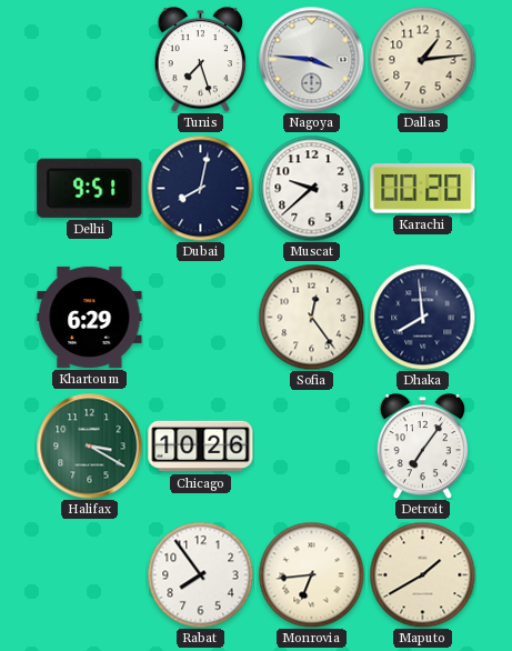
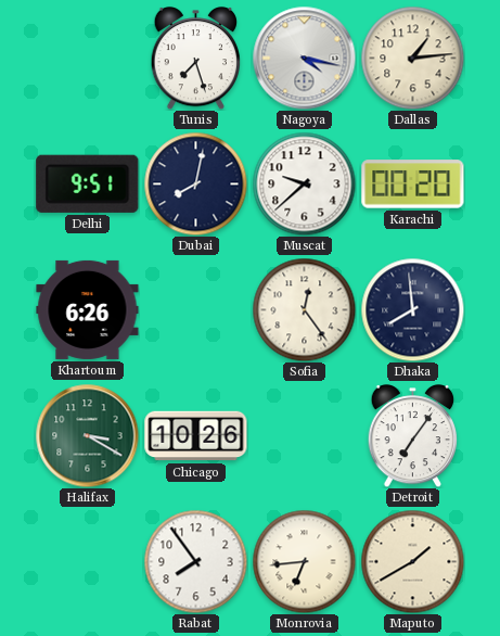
Nagoya: 3:46 -> 4:17 (304, 58)
Khartoum: 6:29 -> 6:26 (88, 309)
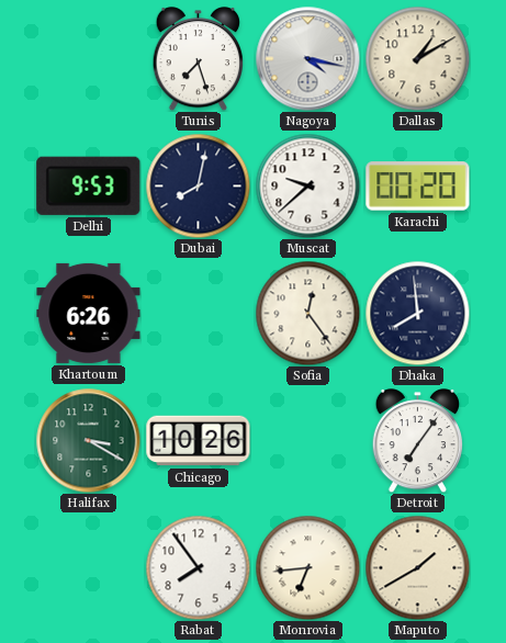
Dallas: 1:14 -> 1:10 (417, 58)
Delhi: 9:51 -> 9:53 (89, 185)
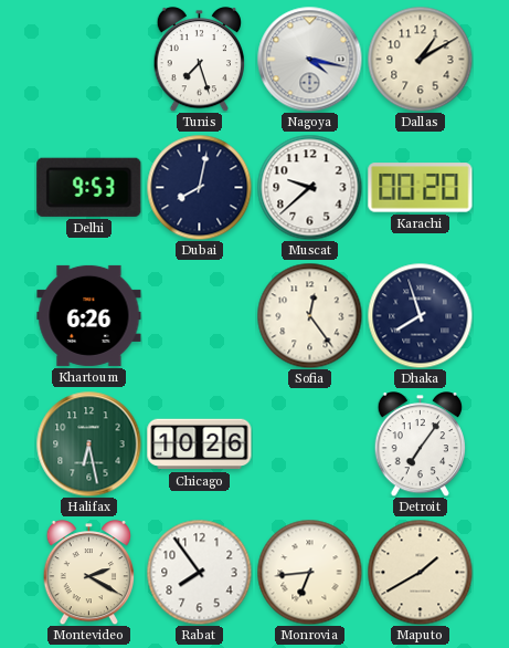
Dhaka: 7:59 -> 7:57 (420, 315)
Halifax: 3:20 -> 6:28 (88, 443)
Montevideo: none -> 2:20 (89, 573)
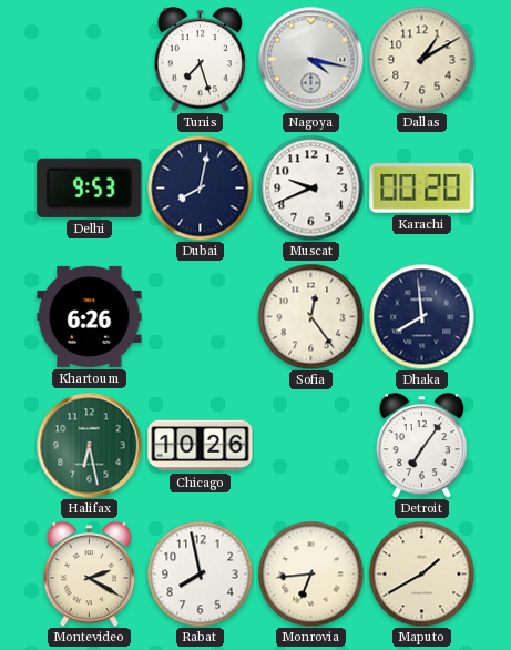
Muscat: 9:38 -> 9:41 (310, 187)
Dhaka: 7:57 -> 7:59 (421, 316)
Rabat: 7:54 -> 7:58 (200, 573)
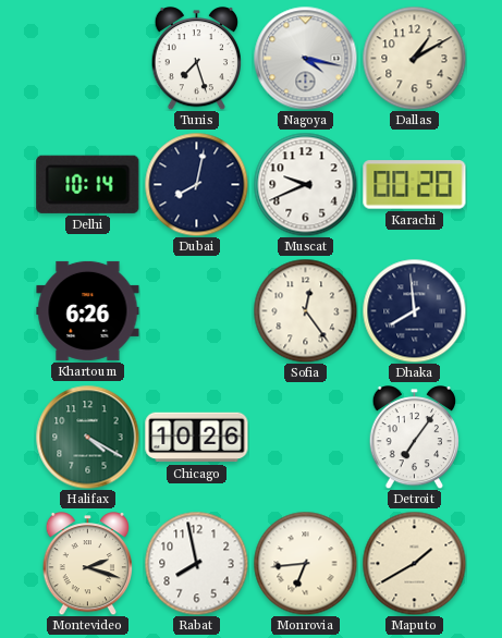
Delhi: 9:53 -> 10:14 (88, 184)
Halifax: 6:28 -> 4:20 (87, 437)
Montevideo: 2:20 -> 2:18 (88, 564)
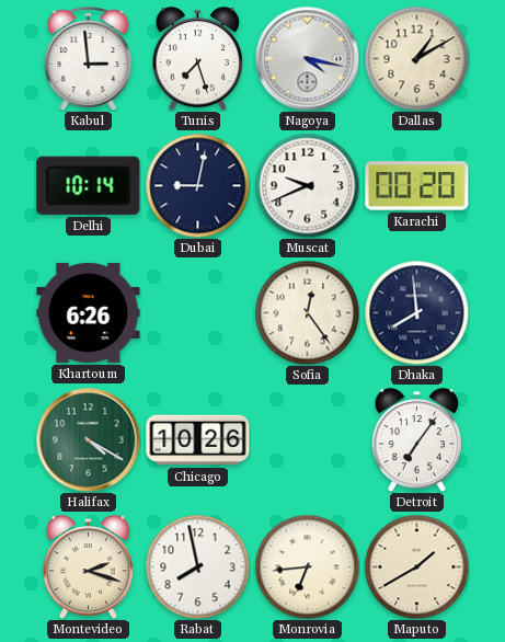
Kabul: none -> 2:59 (89, 59)
Dubai: 8:02 -> 9:02 (197, 185)
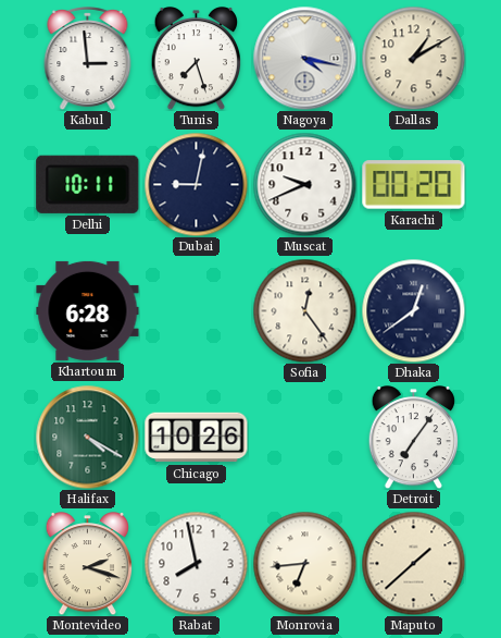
Delhi: 10:14 -> 10:11 (88, 184)
Khartoum: 6:26 -> 6:28 (88, 310)
Dhaka: 7:59 -> 12:39 (413, 310)
Maputo: 1:40 -> 1:38 (413, 563)
